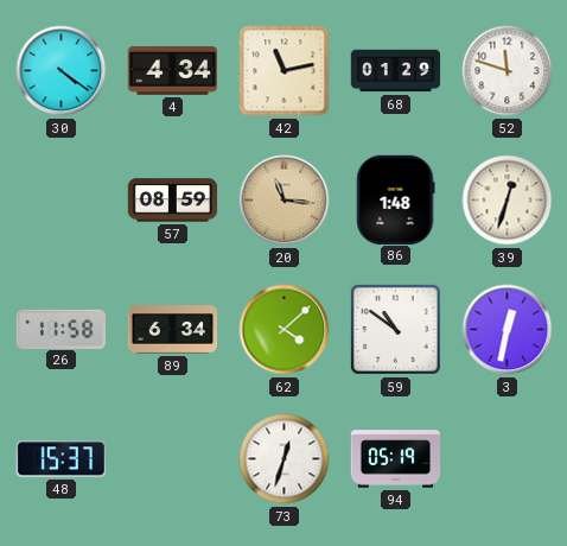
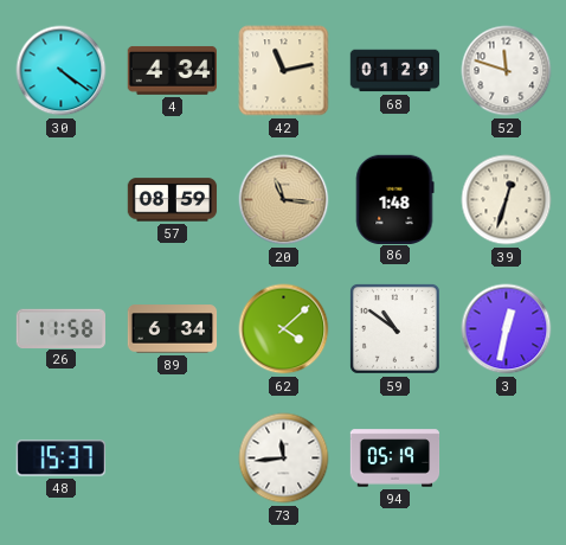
73: 12:33 -> 11:44 (284, 459)
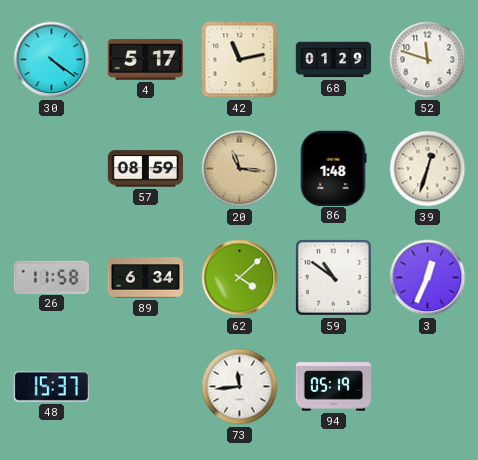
4: 4:34 -> 5:17 (145, 59)
3: 12:32 -> 12:34 (428, 278)
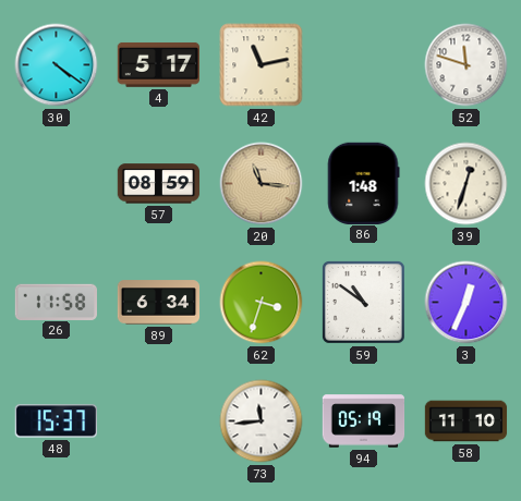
68: 01:29 -> none (334, 60)
62: 4:08 -> 3:33 (262, 303)
58: none -> 11:10 (467, 421)
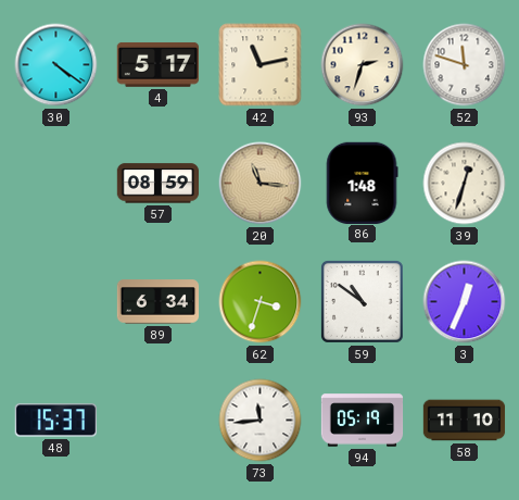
93: none -> 2:33 (363, 65)
26: 11:58 -> none (56, 302)
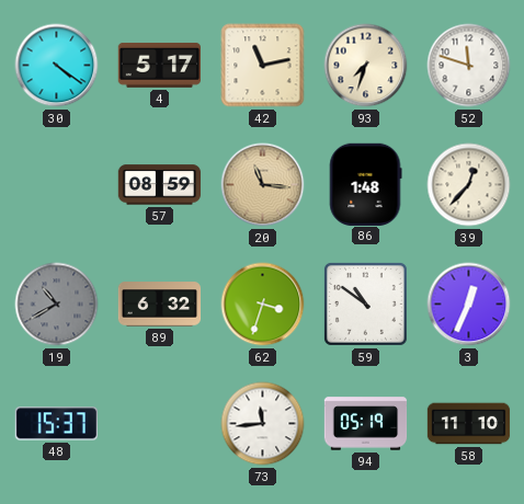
93: 2:33 -> 7:33 (366, 66)
39: 12:33 -> 12:37 (469, 185)
19: none -> 10:40 (57, 305)
89: 6:34 -> 6:32 (160, 305)
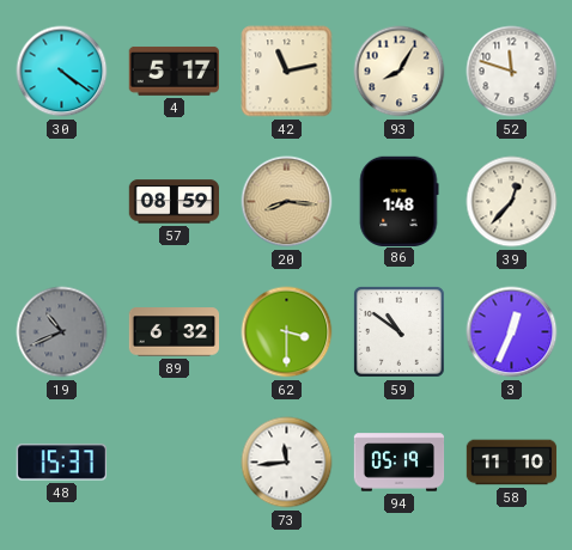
93: 7:33 -> 8:05 (400, 72)
20: 11:16 -> 8:16 (287, 202)
19: 10:40 -> 10:41 (62, 332)
62: 3:33 -> 3:30 (287, 332)
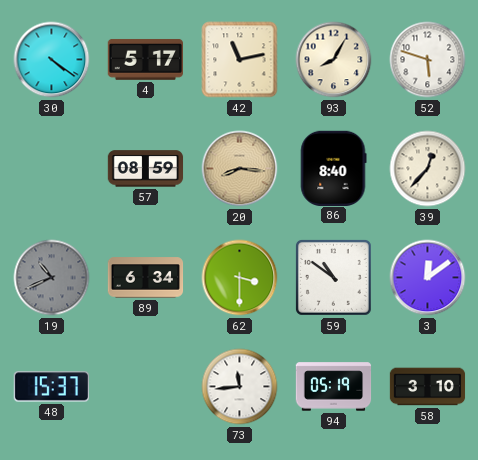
52: 11:48 -> 5:48 (428, 60)
86: 1:48 -> 8:40 (333, 168)
89: 6:32 -> 6:34 (146, 278)
3: 12:34 -> 12:09 (428, 278)
58: 11:10 -> 3:10 (428, 387)
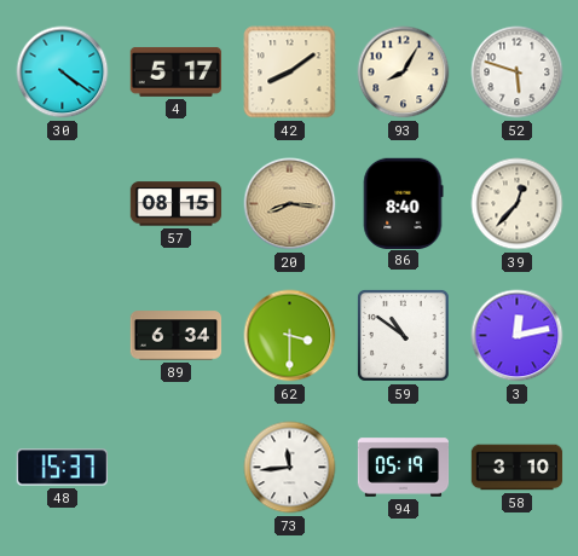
42: 11:13 -> 8:09 (290, 73)
57: 08:59 -> 08:15 (177, 204)
19: 10:41 -> none (52, 278)
3: 12:09 -> 12:13 (518, 336)
